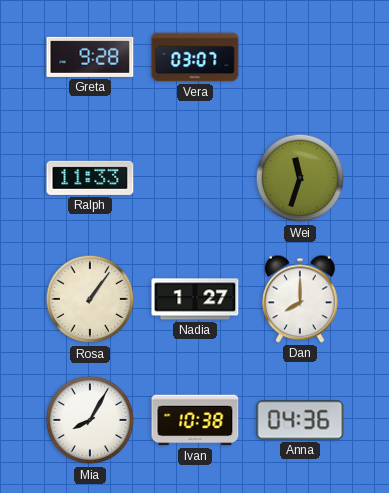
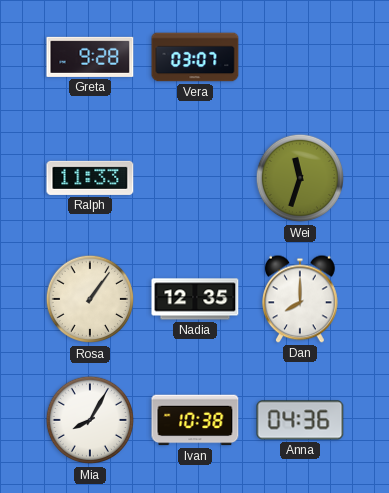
Nadia: 1:27 -> 12:35 (195, 299)
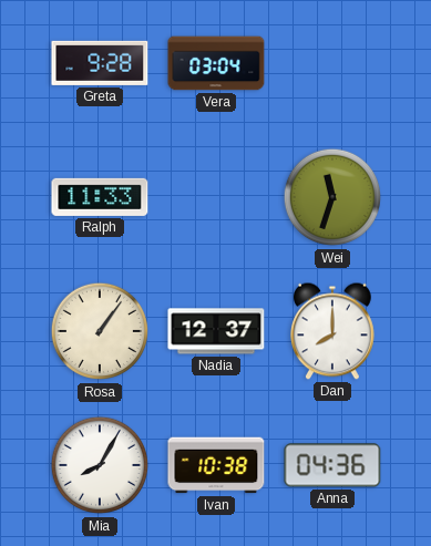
Vera: 03:07 -> 03:04 (216, 63)
Nadia: 12:35 -> 12:37 (216, 331)
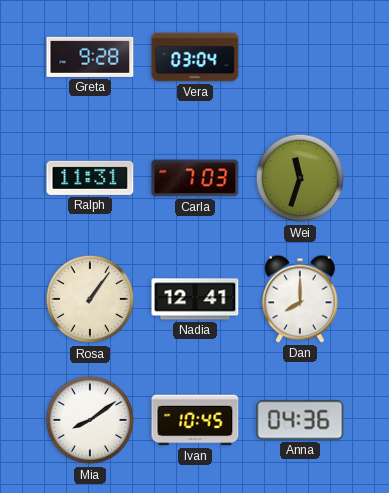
Ralph: 11:33 -> 11:31 (90, 178)
Carla: none -> 7:03 (195, 178)
Nadia: 12:37 -> 12:41 (195, 299)
Mia: 8:05 -> 8:09 (90, 420)
Ivan: 10:38 -> 10:45 (195, 420)
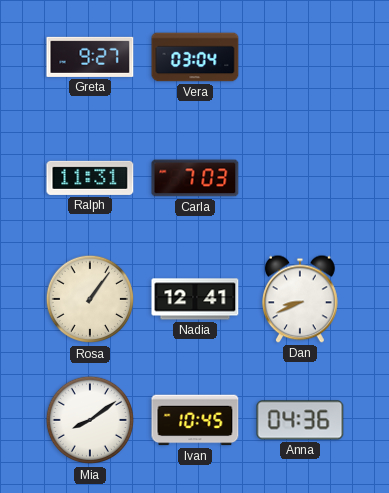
Greta: 9:28 -> 9:27 (90, 57)
Wei: 11:33 -> none (300, 178)
Dan: 8:00 -> 8:41 (301, 299)
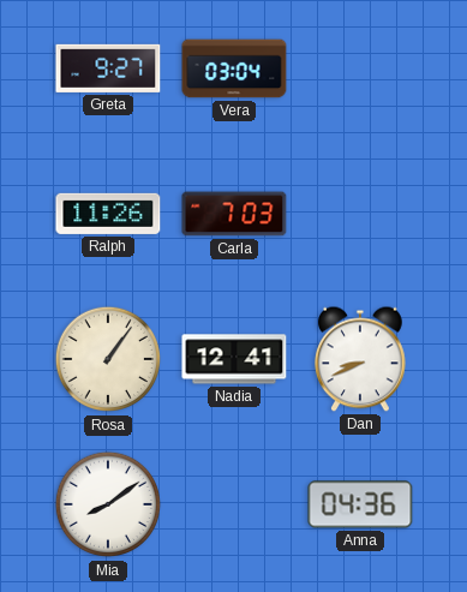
Ralph: 11:31 -> 11:26 (108, 214)
Ivan: 10:45 -> none (195, 420)
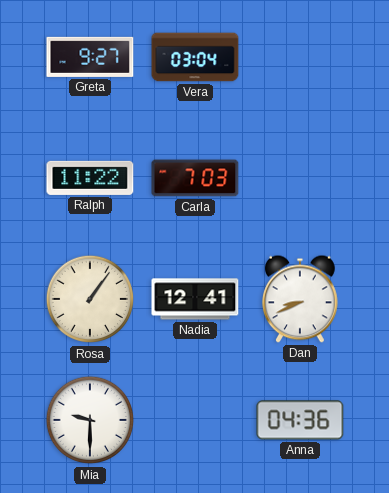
Ralph: 11:26 -> 11:22 (90, 178)
Mia: 8:09 -> 9:30 (90, 420)
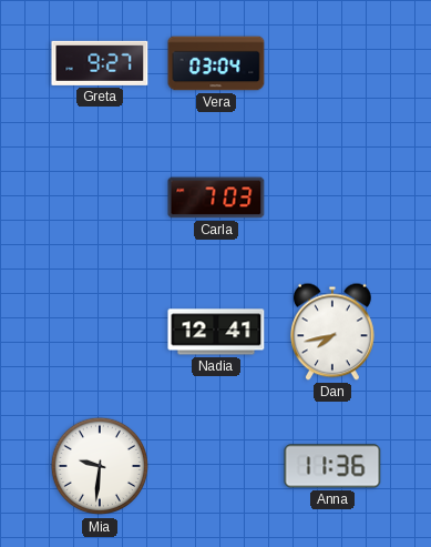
Ralph: 11:22 -> none (90, 178)
Rosa: 1:06 -> none (90, 299)
Dan: 8:41 -> 7:43 (333, 332)
Mia: 9:30 -> 9:31 (100, 466)
Anna: 04:36 -> 11:36 (332, 466)
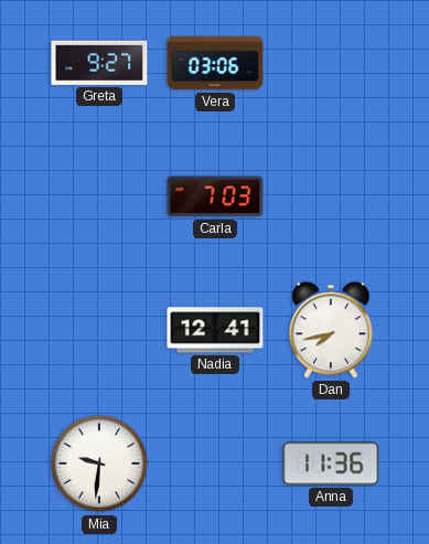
Vera: 03:04 -> 03:06 (215, 63)
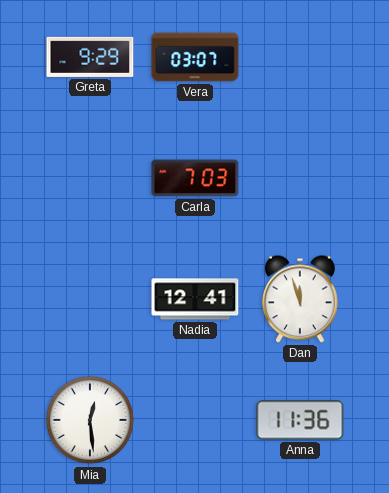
Greta: 9:27 -> 9:29 (90, 57)
Vera: 03:06 -> 03:07 (195, 57)
Dan: 7:43 -> 11:57 (301, 299)
Mia: 9:31 -> 12:29 (90, 420)
